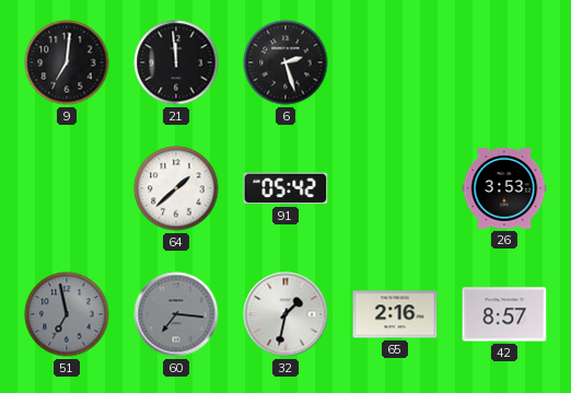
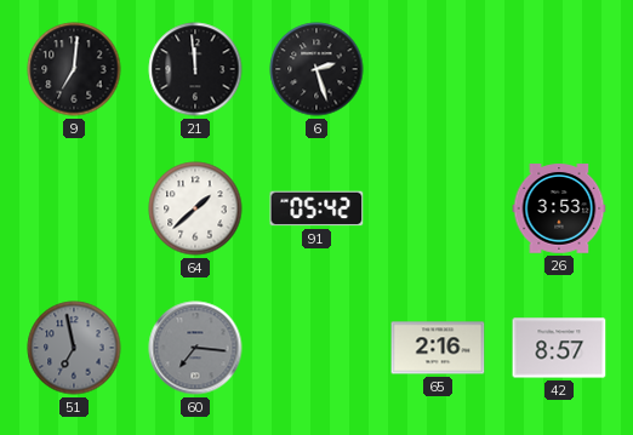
32: 1:32 -> none (285, 314)
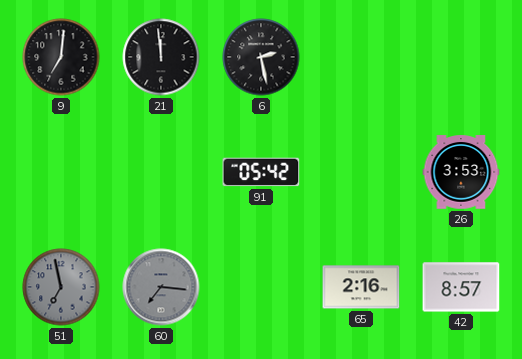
6: 2:27 -> 2:28 (261, 57)
64: 1:38 -> none (195, 208)
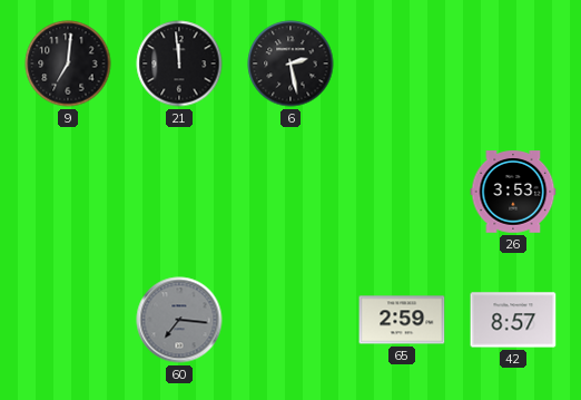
91: 05:42 -> none (261, 172)
51: 6:58 -> none (61, 287)
65: 2:16 -> 2:59 (402, 320)
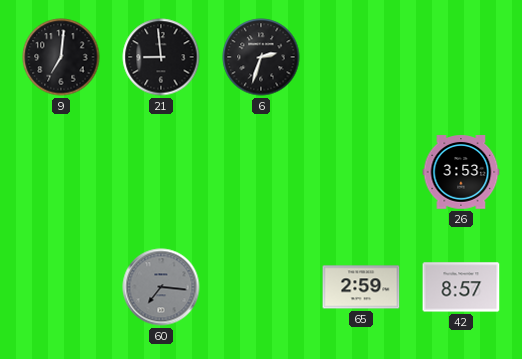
21: 11:59 -> 8:59 (161, 57)
6: 2:28 -> 2:33 (261, 57)
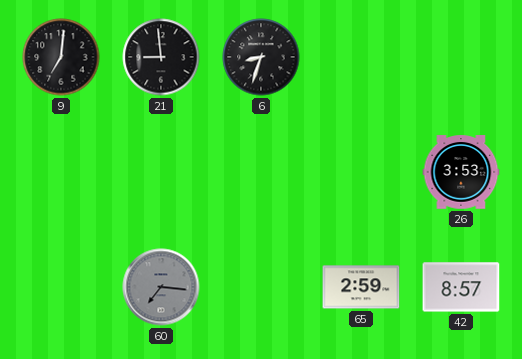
6: 2:33 -> 8:33 (261, 57)
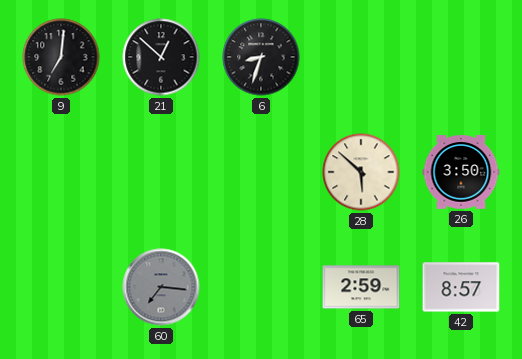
21: 8:59 -> 12:52 (161, 57)
28: none -> 5:52 (361, 172)
26: 3:53 -> 3:50 (461, 172)
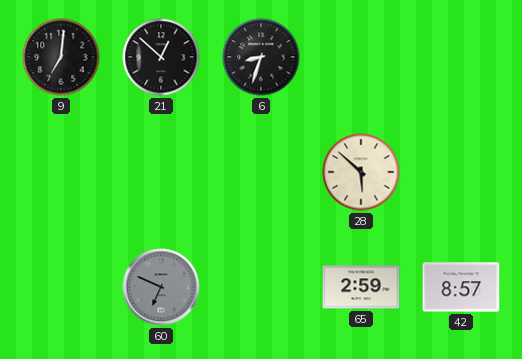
26: 3:50 -> none (461, 172)
60: 7:16 -> 6:49 (161, 287)
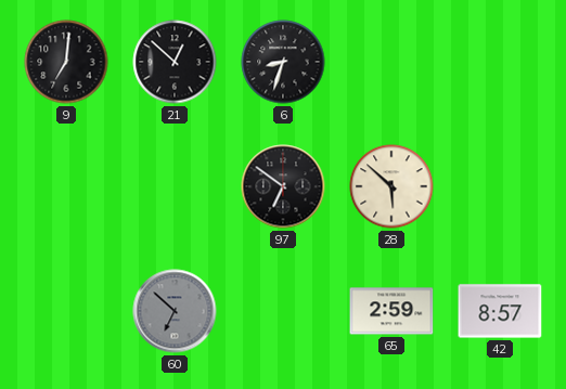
97: none -> 6:51 (283, 186)
60: 6:49 -> 6:52 (175, 311)
